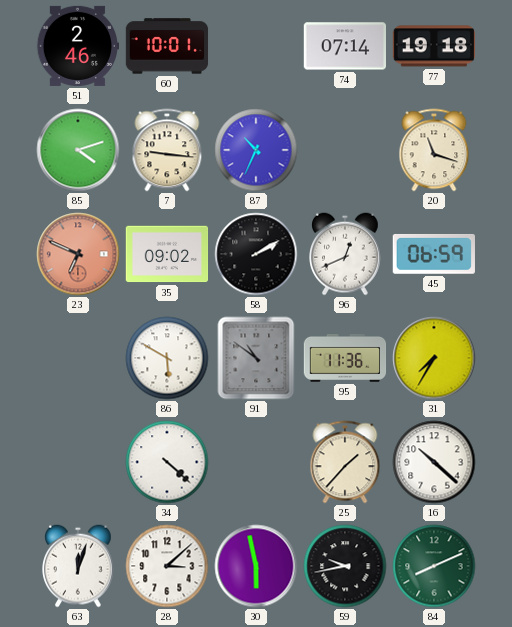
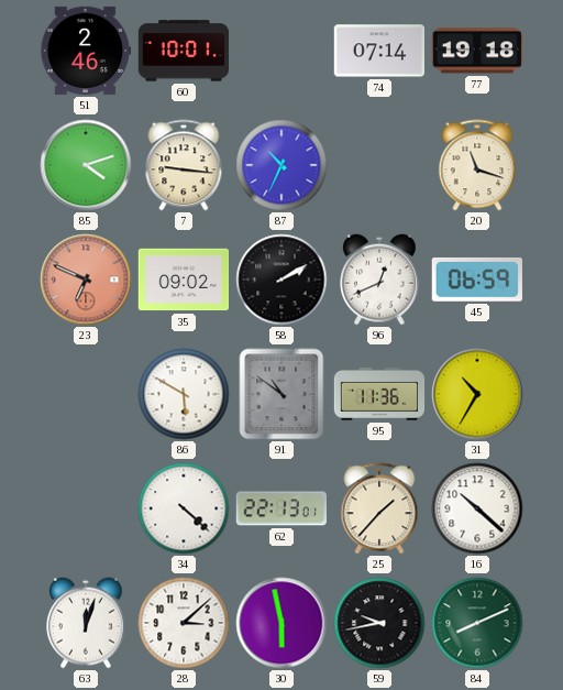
31: 7:35 -> 10:35 (477, 394)
62: none -> 22:13 (280, 508)
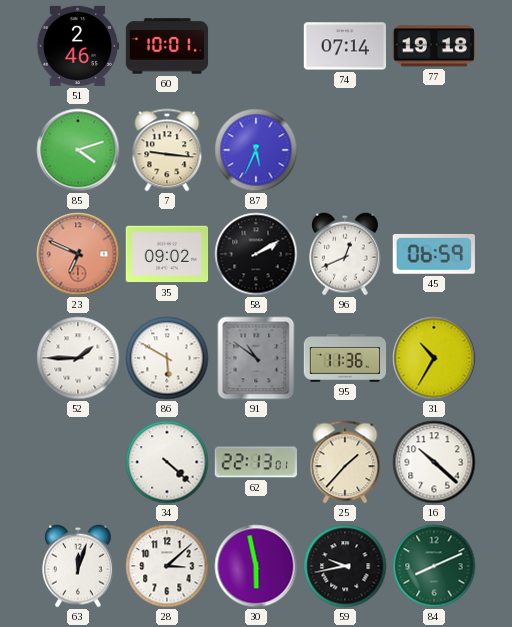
87: 10:34 -> 5:34 (256, 150)
20: 11:18 -> none (477, 165)
52: none -> 1:45 (78, 358)
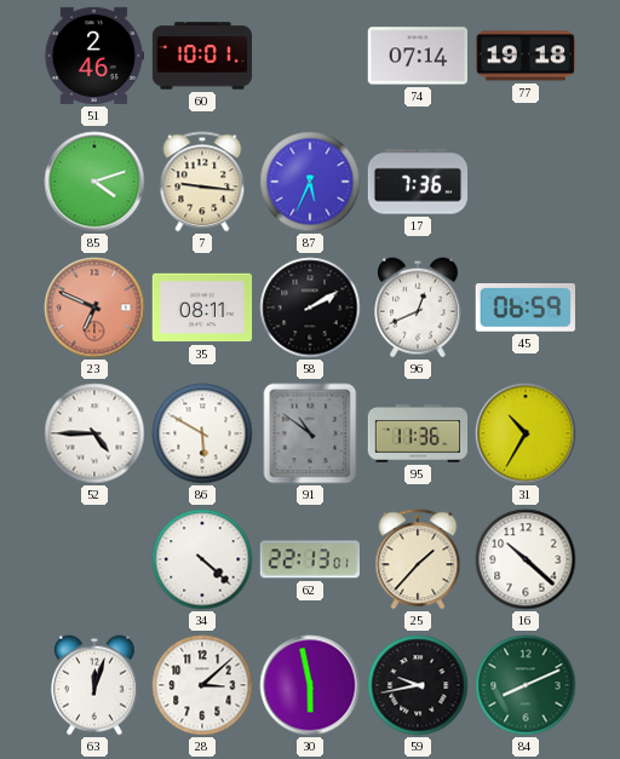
17: none -> 7:36 (418, 182)
35: 09:02 -> 08:11 (202, 307)
52: 1:45 -> 4:45 (94, 433)
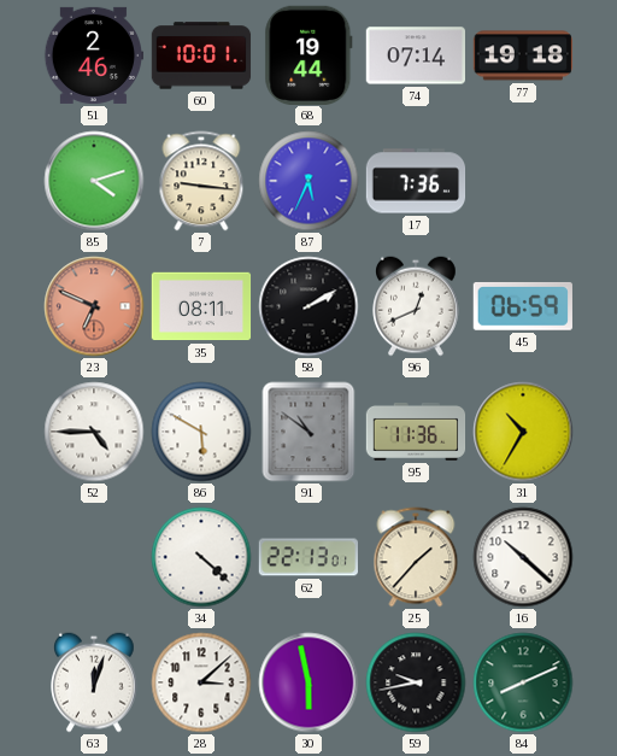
68: none -> 19:44 (308, 54)
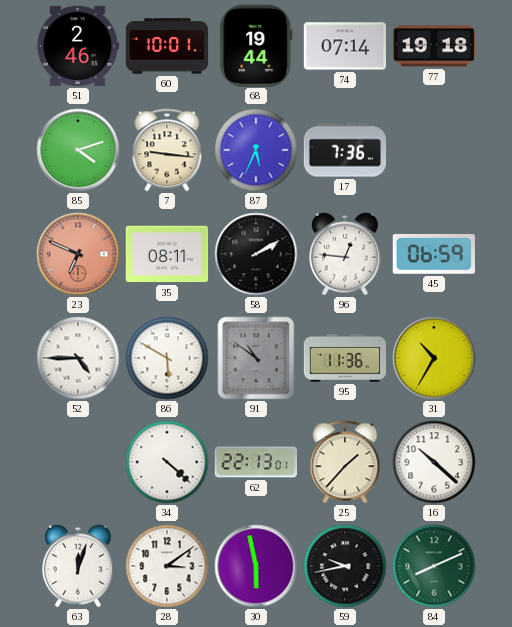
96: 12:41 -> 12:46 (346, 254)
28: 3:08 -> 3:09 (167, 566)
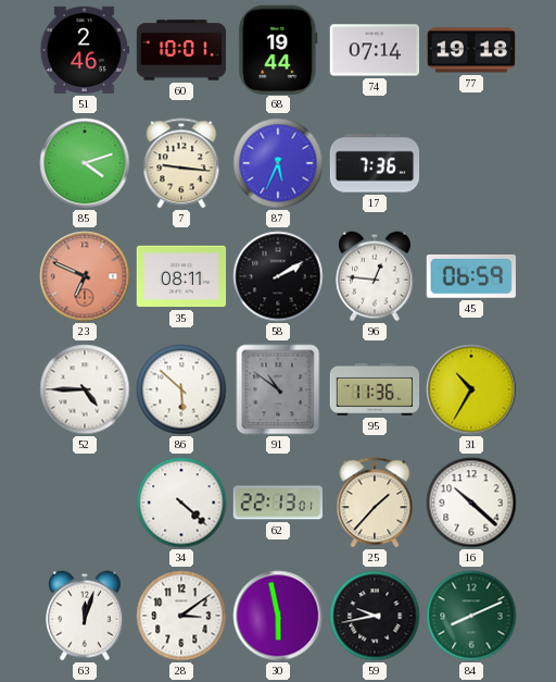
86: 5:50 -> 5:52 (181, 389)
